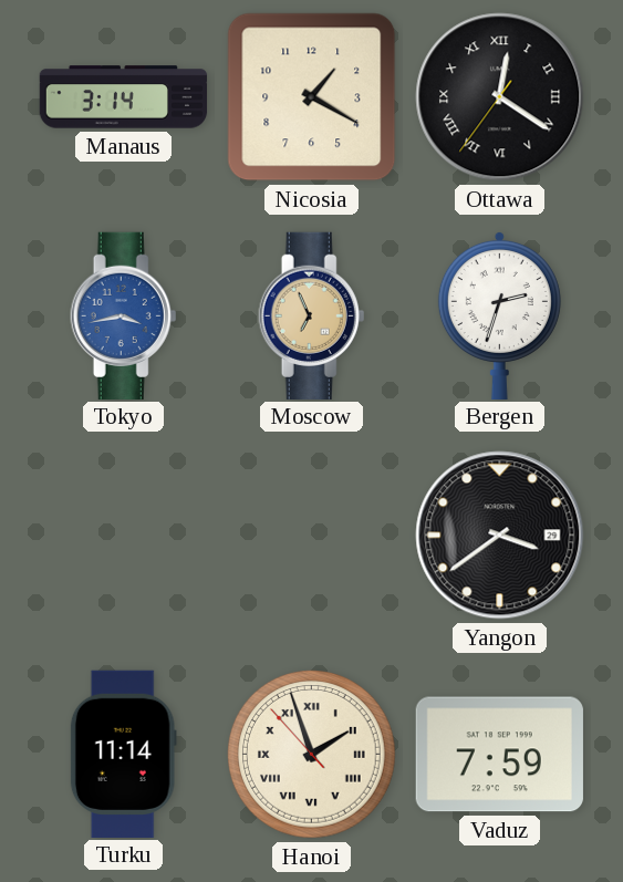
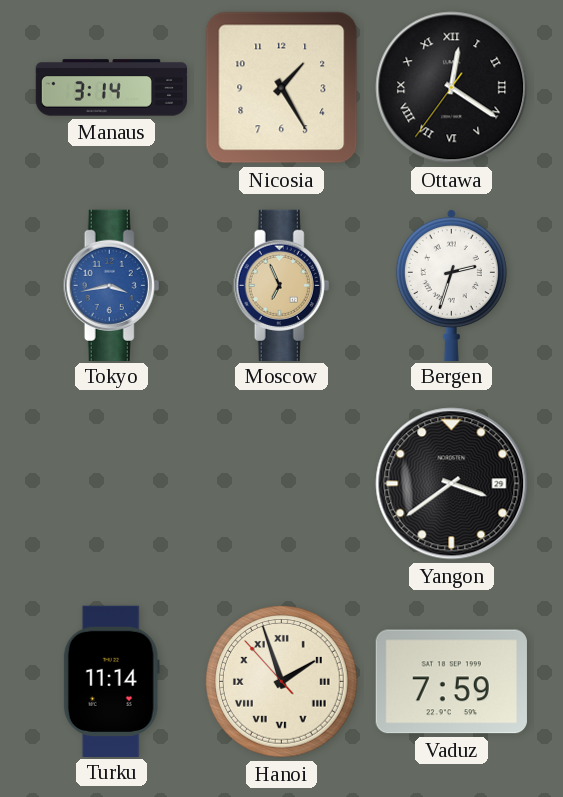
Nicosia: 1:20 -> 1:25 (282, 88)
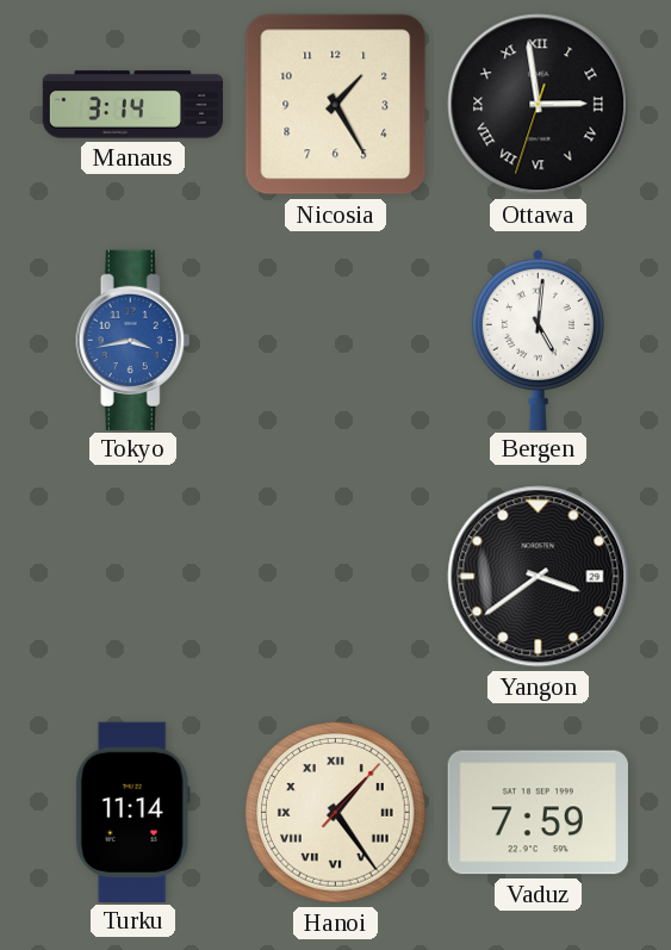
Ottawa: 12:20 -> 2:58 (539, 105)
Moscow: 6:56 -> none (282, 285)
Bergen: 2:33 -> 5:01 (538, 339)
Hanoi: 1:56 -> 1:24 (336, 813)
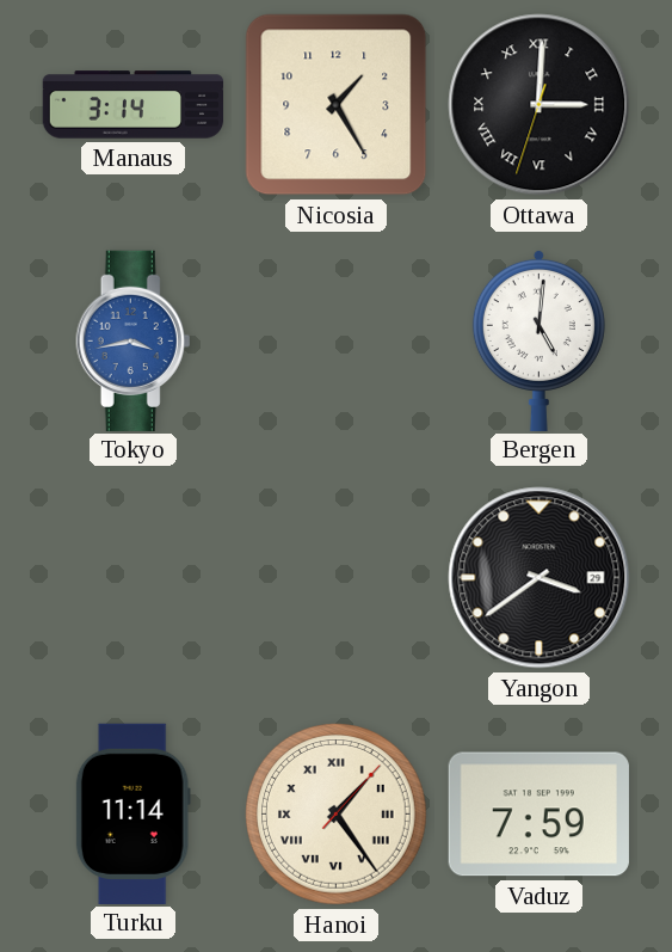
Ottawa: 2:58 -> 3:00 (540, 105)
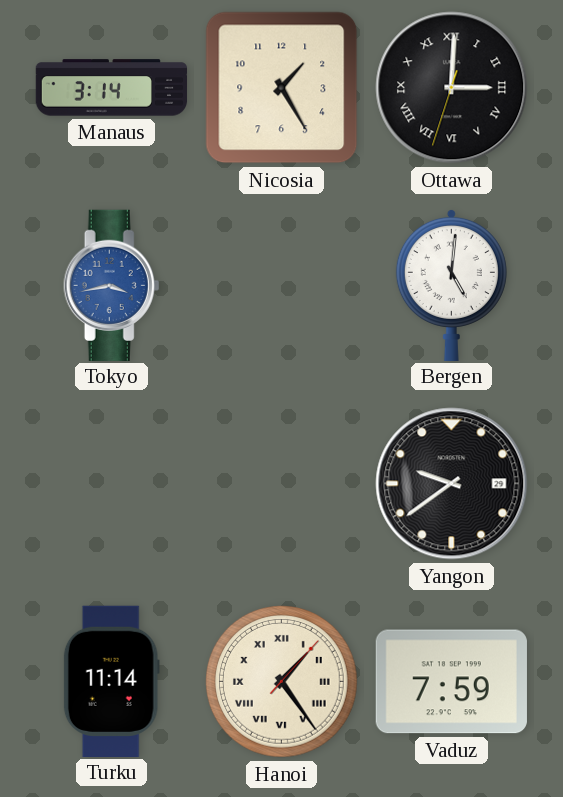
Yangon: 3:39 -> 9:39 (452, 484)
